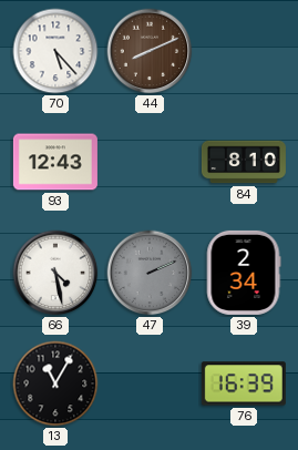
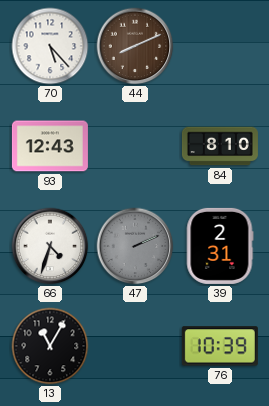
66: 4:28 -> 4:33 (50, 246)
39: 2:34 -> 2:31 (220, 246)
76: 16:39 -> 10:39 (220, 346)
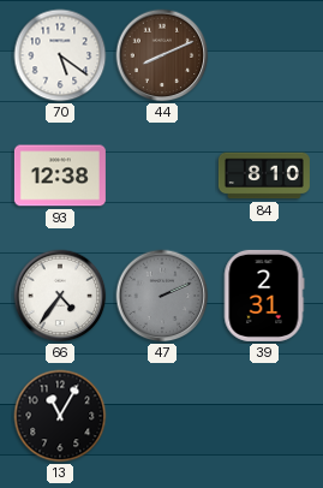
70: 5:23 -> 5:21 (60, 55)
93: 12:43 -> 12:38 (60, 175)
66: 4:33 -> 4:36 (60, 296)
76: 10:39 -> none (220, 346)
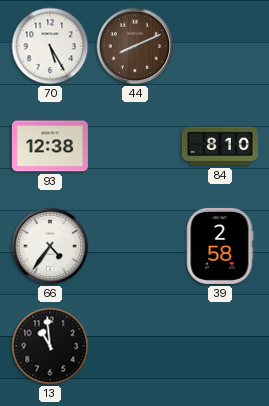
70: 5:21 -> 5:25 (50, 46)
47: 2:11 -> none (162, 296)
39: 2:31 -> 2:58 (220, 246)
13: 11:05 -> 10:59 (50, 346)
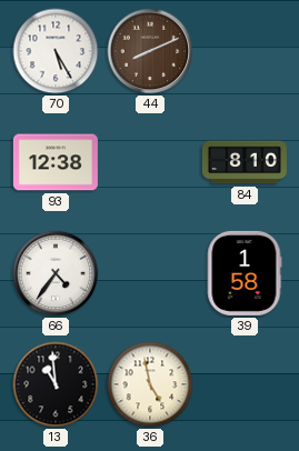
39: 2:58 -> 1:58 (245, 273)
36: none -> 4:58 (150, 384)
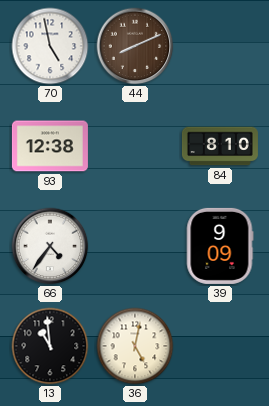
70: 5:25 -> 4:58 (50, 46)
39: 1:58 -> 9:09 (220, 246)
36: 4:58 -> 5:02 (135, 346)
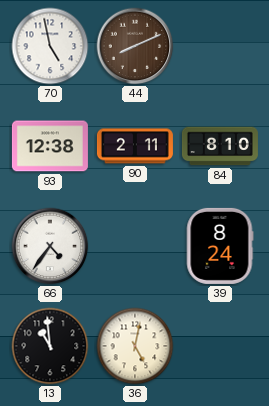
90: none -> 2:11 (135, 146)
39: 9:09 -> 8:24 (220, 246)
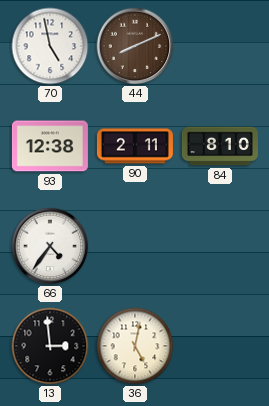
39: 8:24 -> none (220, 246)
13: 10:59 -> 2:59 (50, 346)
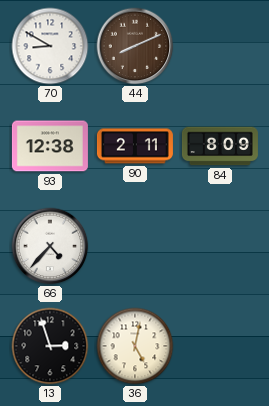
70: 4:58 -> 8:50 (50, 46)
84: 8:10 -> 8:09 (220, 146)
66: 4:36 -> 4:37 (50, 246)
13: 2:59 -> 2:57 (50, 346)
